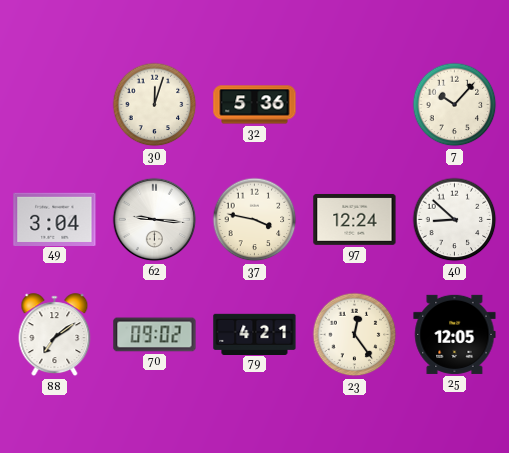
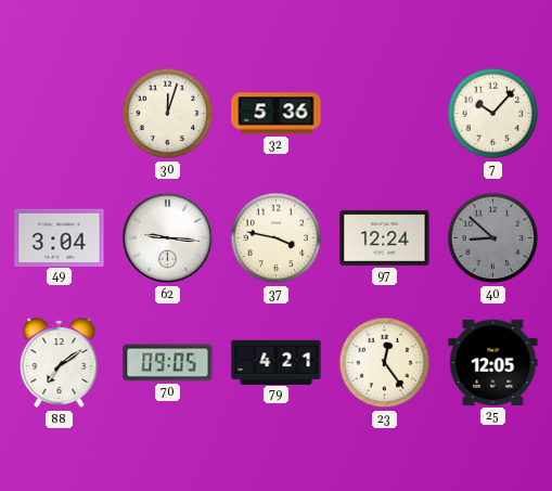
40 dial: white -> grey (493, 238)
70: 09:02 -> 09:05 (168, 363)
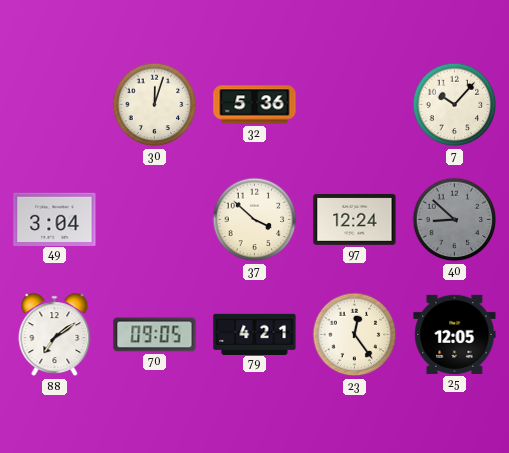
62: 9:16 -> none (168, 238)
37: 3:47 -> 3:52 (255, 220)
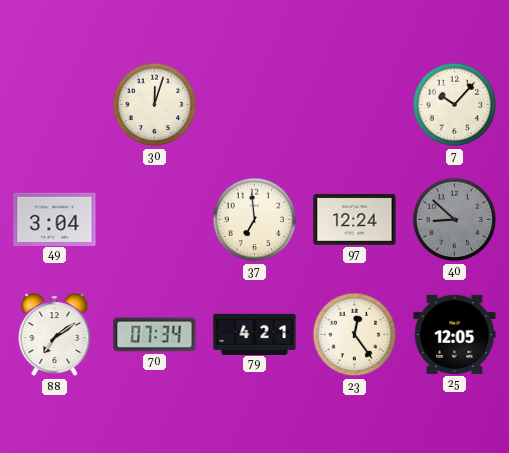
32: 5:36 -> none (255, 105)
37: 3:52 -> 6:59 (255, 220)
70: 09:05 -> 07:34 (155, 335)
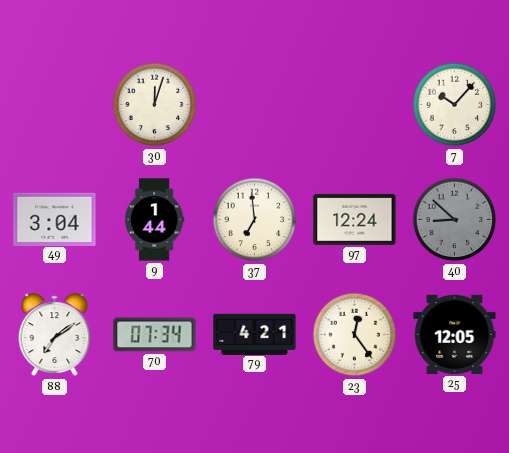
9: none -> 1:44 (154, 220)
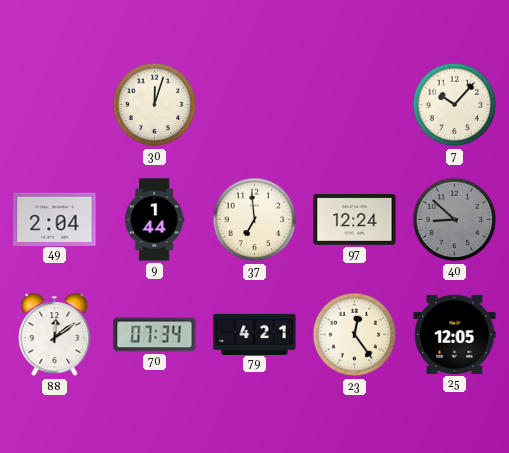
49: 3:04 -> 2:04 (55, 219)
88: 7:09 -> 12:09 (55, 335)
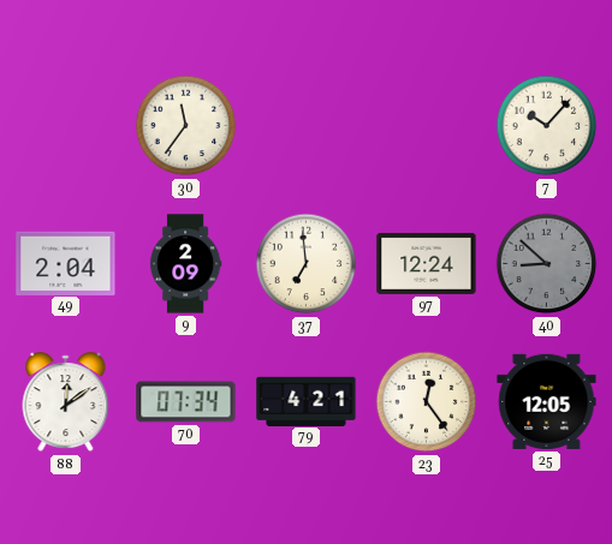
30: 12:03 -> 11:36 (186, 126)
9: 1:44 -> 2:09 (185, 264)
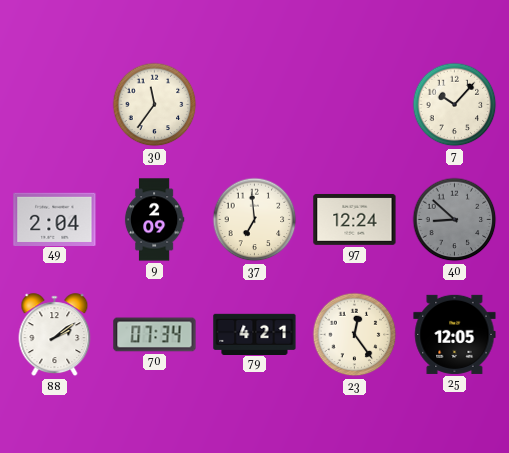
88: 12:09 -> 2:09 (55, 335)
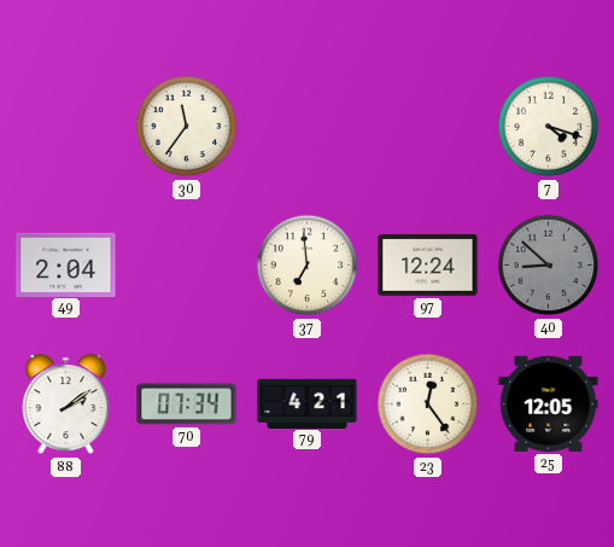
7: 10:07 -> 4:18 (549, 127)
9: 2:09 -> none (154, 220)
